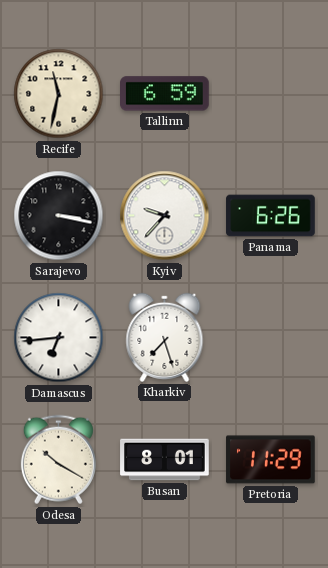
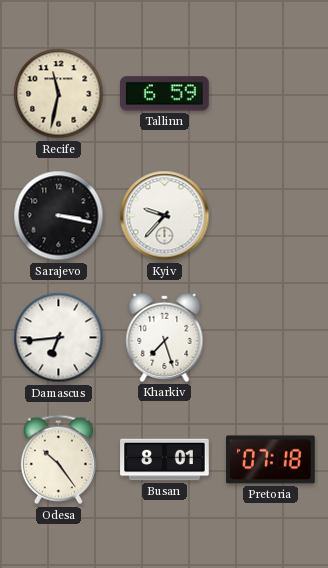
Panama: 6:26 -> none (271, 216)
Odesa: 10:20 -> 10:24 (58, 460)
Pretoria: 11:29 -> 07:18 (271, 460)
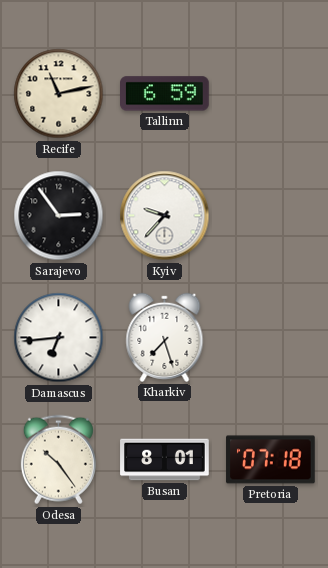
Recife: 11:32 -> 11:13 (59, 94)
Sarajevo: 3:17 -> 2:54 (59, 216)
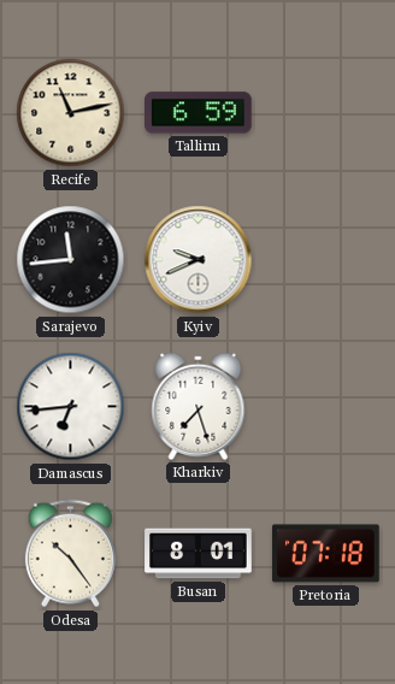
Sarajevo: 2:54 -> 11:44 (71, 260)
Kyiv: 9:37 -> 9:41 (199, 260)
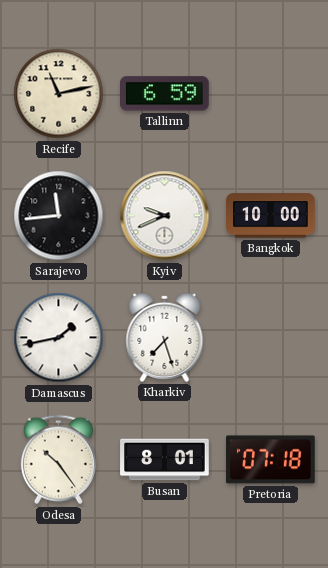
Bangkok: none -> 10:00 (271, 216)
Damascus: 6:44 -> 1:43 (59, 338)
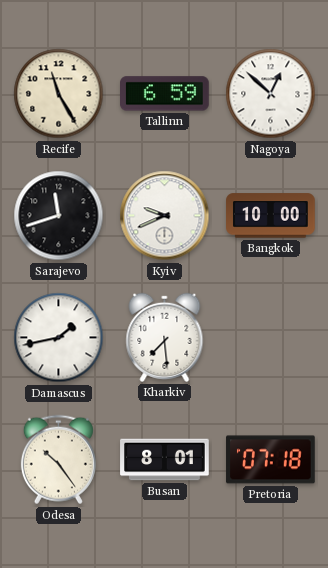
Recife: 11:13 -> 11:25 (59, 94)
Nagoya: none -> 12:52 (271, 94)
Sarajevo: 11:44 -> 11:42 (59, 216)
Kharkiv: 7:27 -> 7:29 (165, 337)
